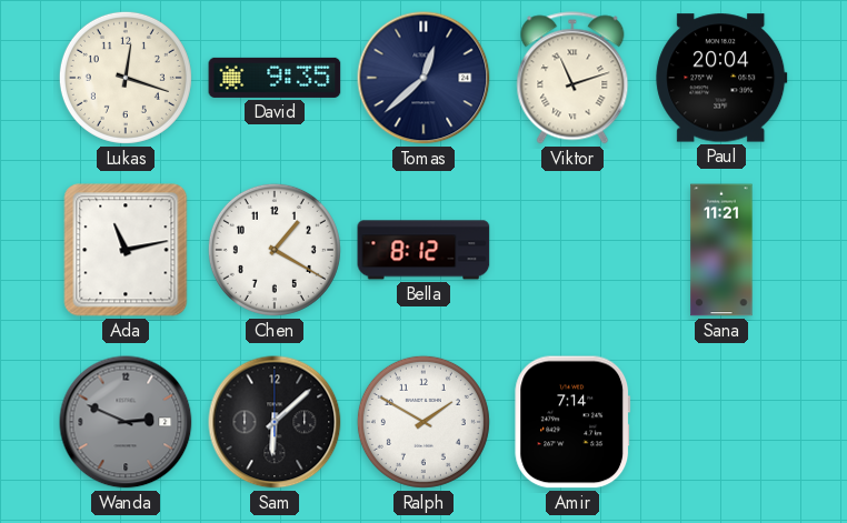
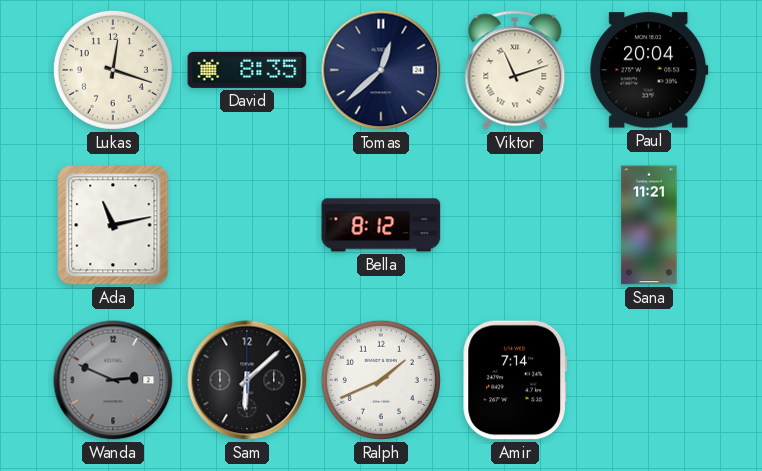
David: 9:35 -> 8:35 (247, 70)
Chen: 1:20 -> none (275, 250)
Ralph: 1:50 -> 1:41 (381, 380)
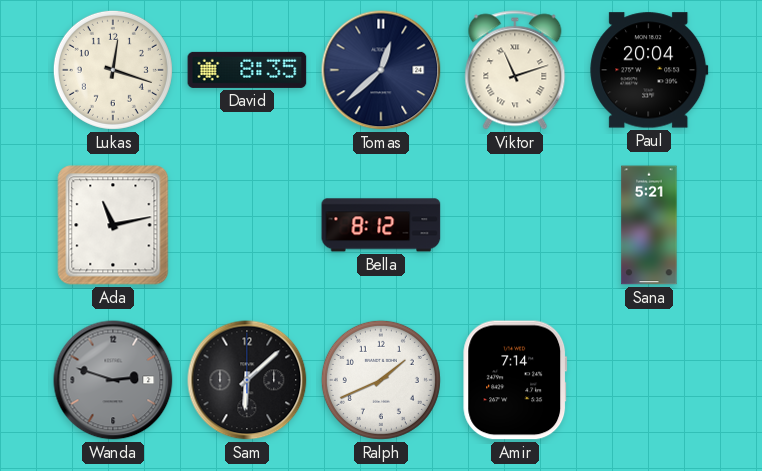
Sana: 11:21 -> 5:21 (649, 225)
Wanda: 2:49 -> 2:48 (113, 380)
